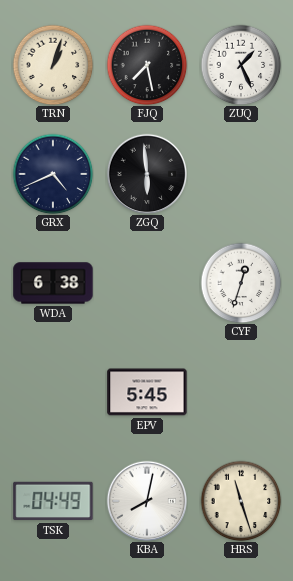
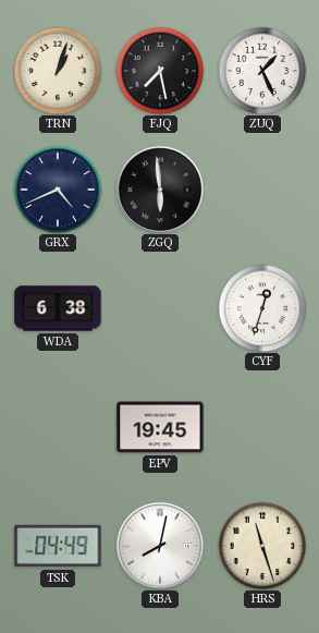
EPV: 5:45 -> 19:45 (160, 427)
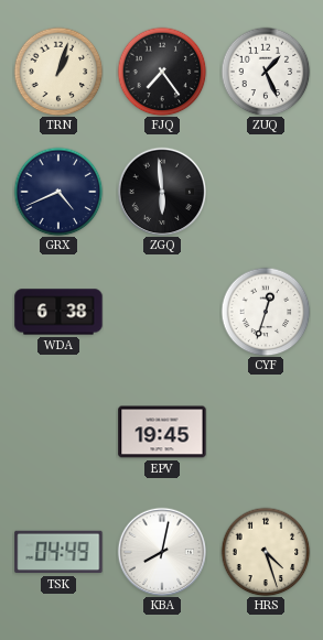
FJQ: 7:28 -> 7:24 (162, 72)
HRS: 11:27 -> 4:27 (266, 552)
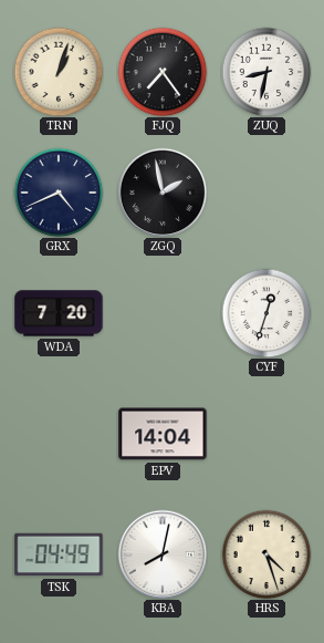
ZUQ: 1:26 -> 8:32 (266, 72)
ZGQ: 5:59 -> 1:58 (163, 193)
WDA: 6:38 -> 7:20 (59, 313)
EPV: 19:45 -> 14:04 (163, 434)
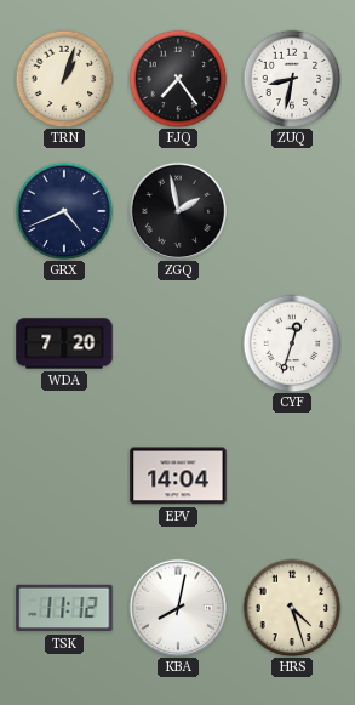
TSK: 04:49 -> 11:12 (64, 608)
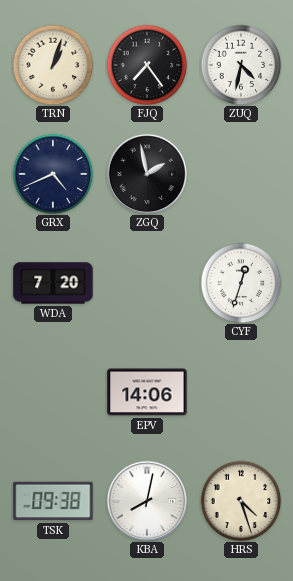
ZUQ: 8:32 -> 4:32 (241, 65)
EPV: 14:04 -> 14:06 (147, 392)
TSK: 11:12 -> 09:38 (53, 501)
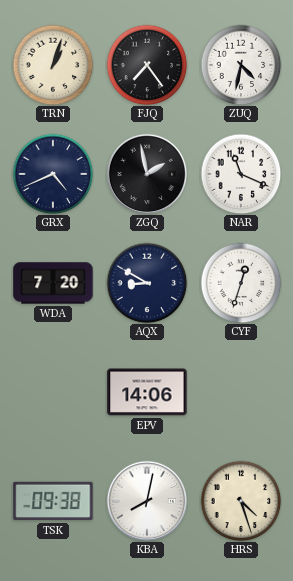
NAR: none -> 11:19 (241, 174)
AQX: none -> 8:50 (147, 283)
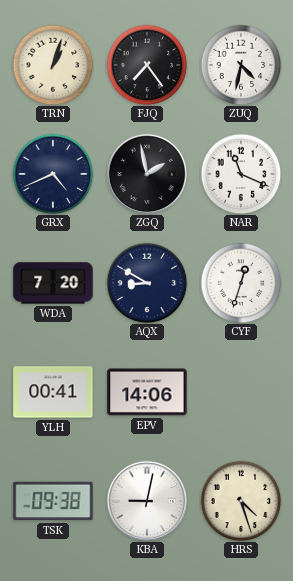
YLH: none -> 00:41 (53, 392)
KBA: 8:02 -> 9:02 (147, 501)
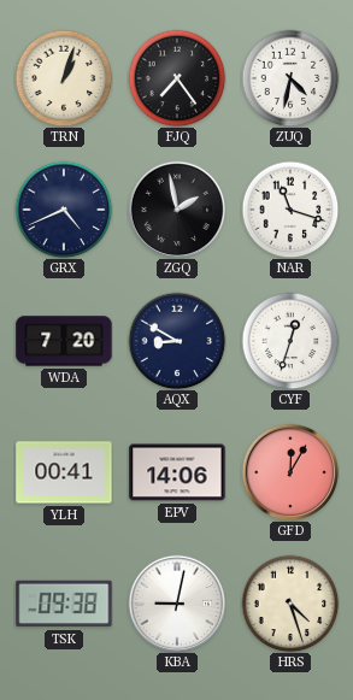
NAR: 11:19 -> 11:18 (290, 210)
GFD: none -> 12:05 (290, 472)
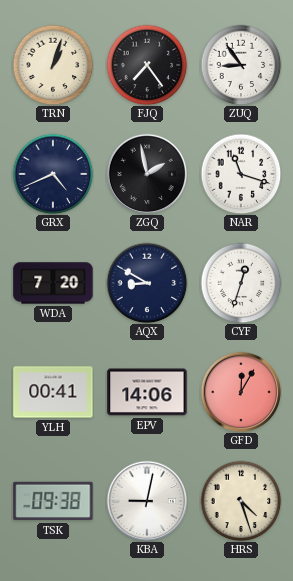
ZUQ: 4:32 -> 8:54 (241, 65)
